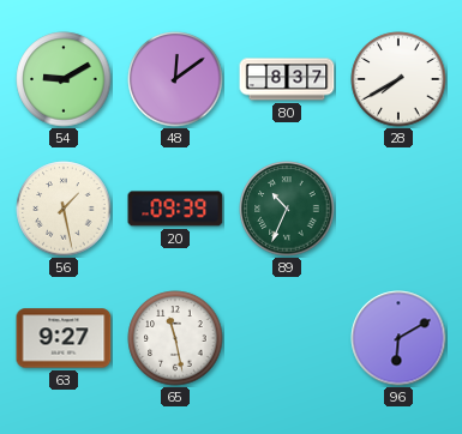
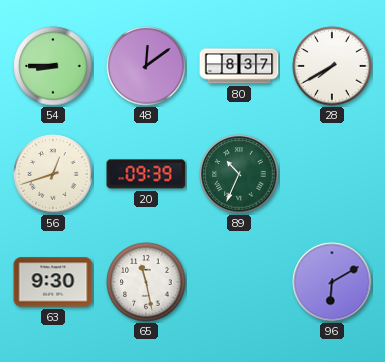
54: 9:10 -> 8:45 (53, 66)
56: 1:28 -> 12:42 (53, 174)
63: 9:27 -> 9:30 (53, 282)
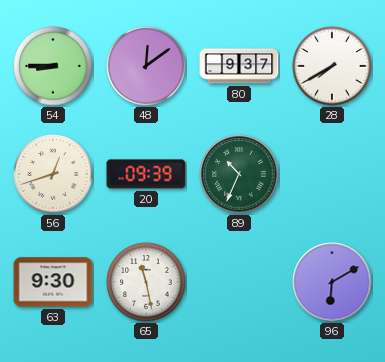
80: 8:37 -> 9:37 (239, 66)
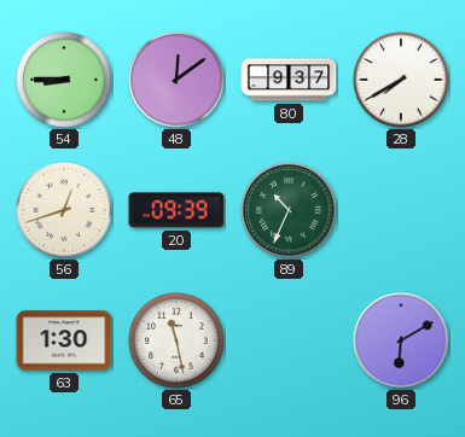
63: 9:30 -> 1:30 (64, 340)
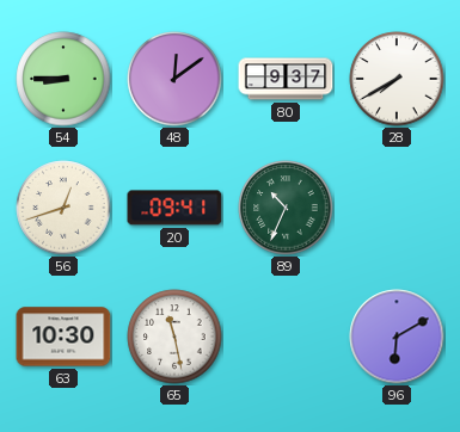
20: 09:39 -> 09:41 (174, 208)
63: 1:30 -> 10:30 (63, 337)
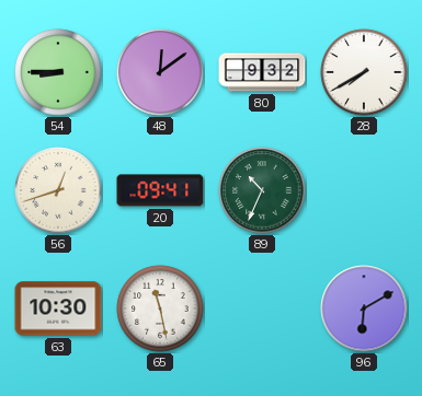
80: 9:37 -> 9:32 (262, 72)
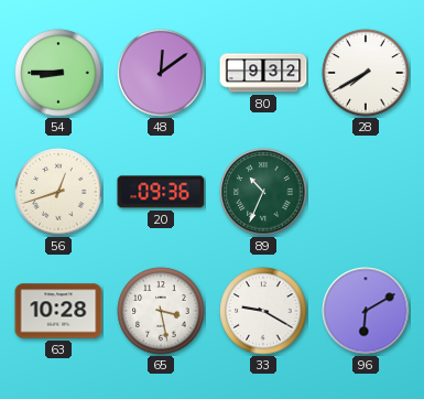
20: 09:41 -> 09:36 (161, 192)
63: 10:30 -> 10:28 (58, 311)
65: 11:28 -> 3:28 (161, 311)
33: none -> 9:20 (263, 311)
